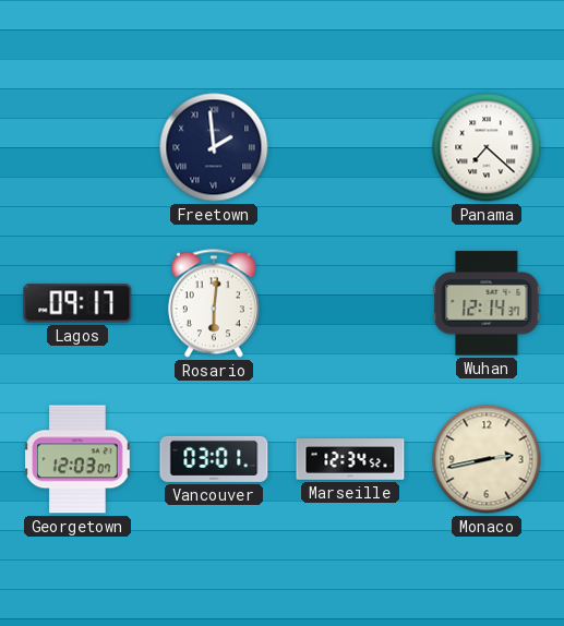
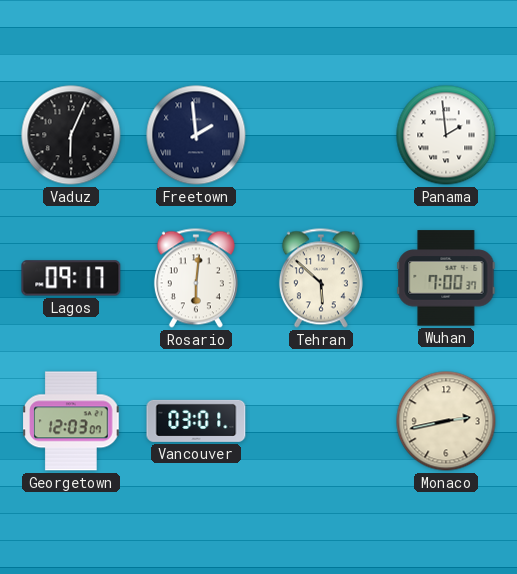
Vaduz: none -> 6:04 (71, 135)
Panama: 7:22 -> 1:59 (446, 135)
Tehran: none -> 5:52 (321, 278)
Wuhan: 12:14 -> 7:00 (446, 278)
Marseille: 12:34 -> none (350, 459)
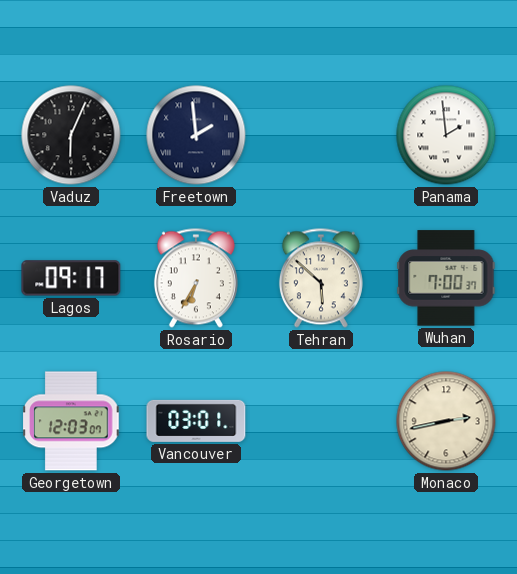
Rosario: 6:01 -> 6:35 (196, 278)
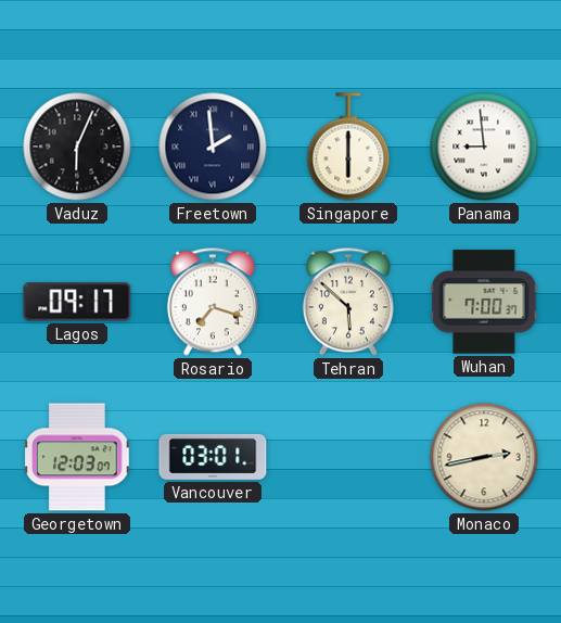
Singapore: none -> 6:00 (348, 147)
Panama: 1:59 -> 8:59 (484, 147)
Rosario: 6:35 -> 7:18 (213, 302)
